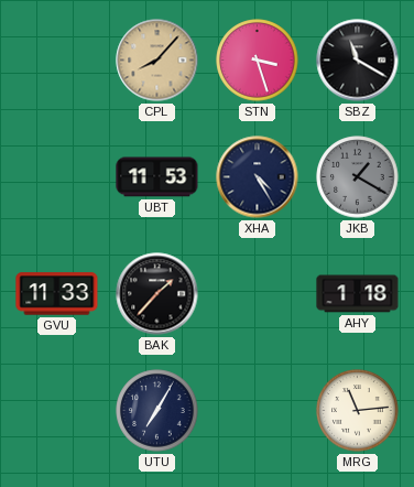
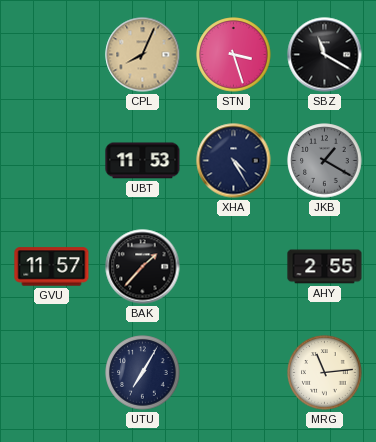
CPL: 8:07 -> 8:04 (143, 55)
GVU: 11:33 -> 11:57 (52, 267)
AHY: 1:18 -> 2:55 (325, 267)
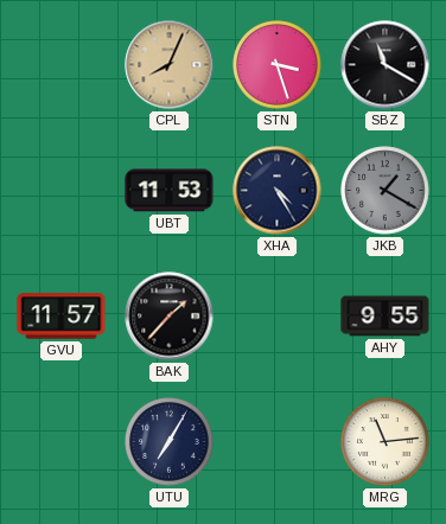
AHY: 2:55 -> 9:55 (386, 317)
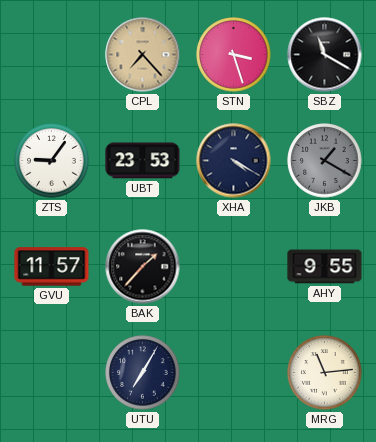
CPL: 8:04 -> 7:23 (143, 55)
ZTS: none -> 9:06 (52, 161)
UBT: 11:53 -> 23:53 (143, 161)
XHA: 4:25 -> 4:20 (234, 161)
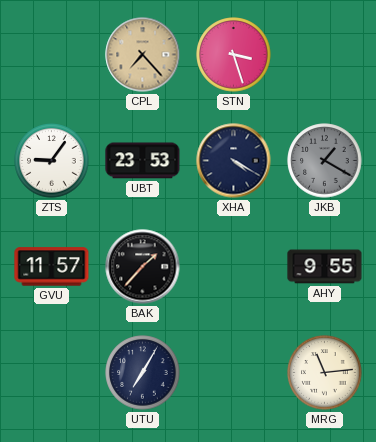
SBZ: 11:20 -> none (325, 55)
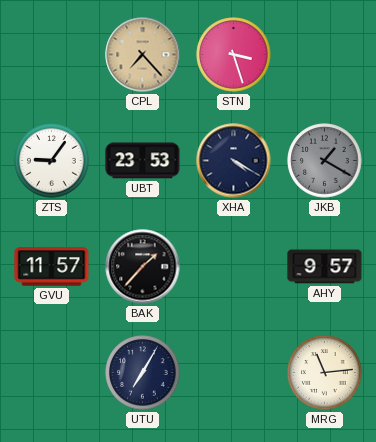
AHY: 9:55 -> 9:57 (325, 267)
